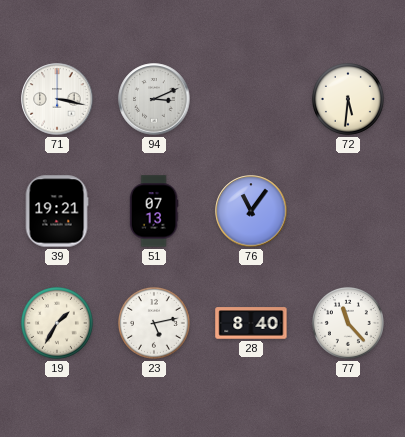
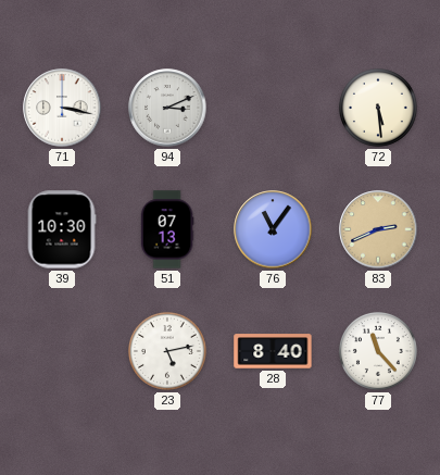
72: 5:31 -> 5:29 (378, 108)
39: 19:21 -> 10:30 (62, 229)
83: none -> 2:41 (378, 229)
19: 1:35 -> none (57, 323)
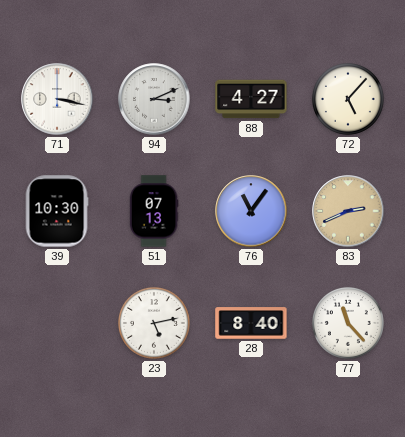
88: none -> 4:27 (251, 99)
72: 5:29 -> 5:07 (348, 99)
